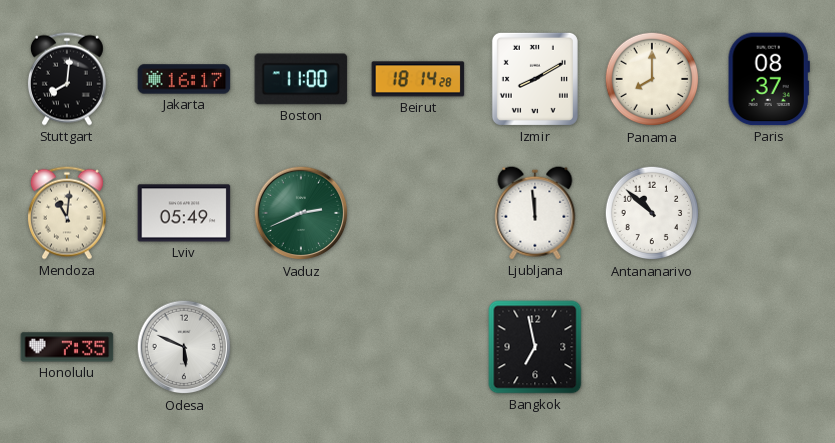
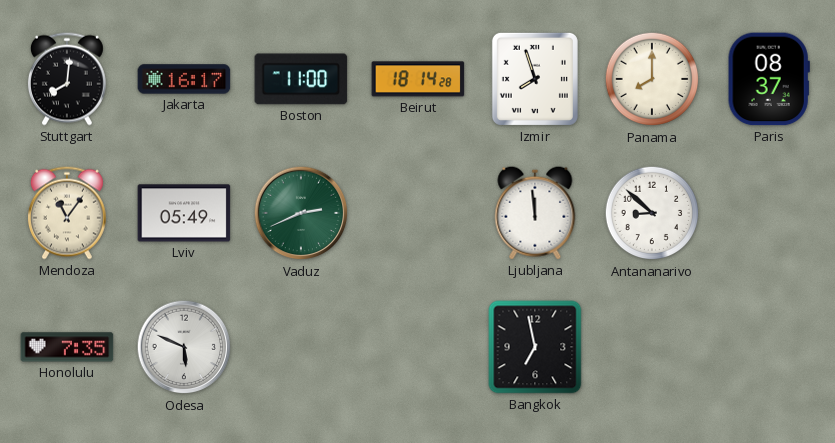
Izmir: 8:10 -> 7:57 (535, 79)
Mendoza: 11:01 -> 11:06 (67, 213)
Antananarivo: 10:52 -> 8:52 (652, 213)
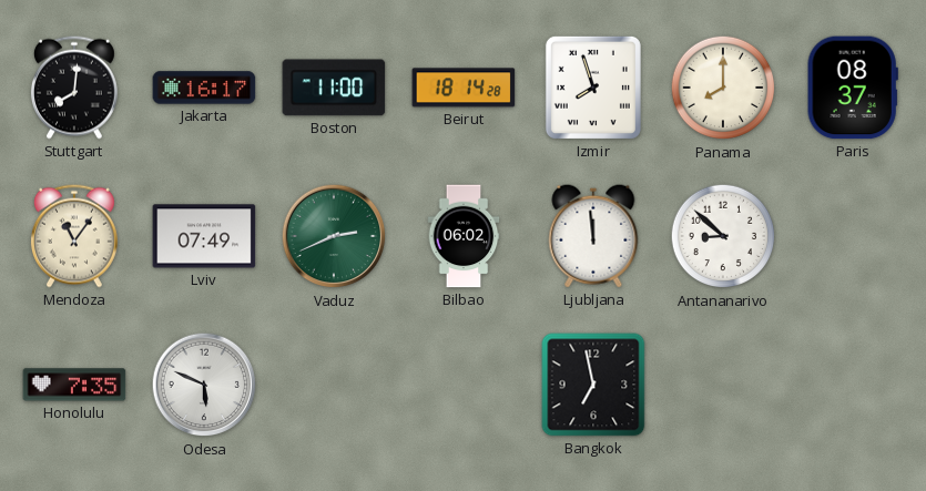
Lviv: 05:49 -> 07:49 (204, 236)
Bilbao: none -> 06:02 (464, 236)
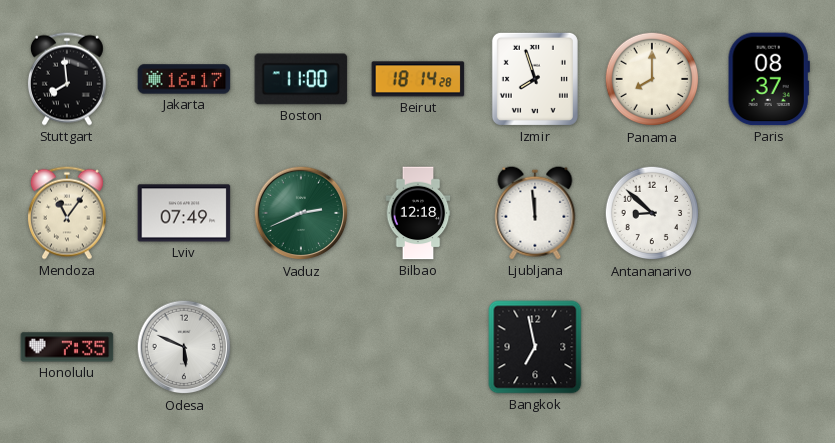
Stuttgart: 8:01 -> 7:59 (67, 79)
Bilbao: 06:02 -> 12:18 (418, 213)
